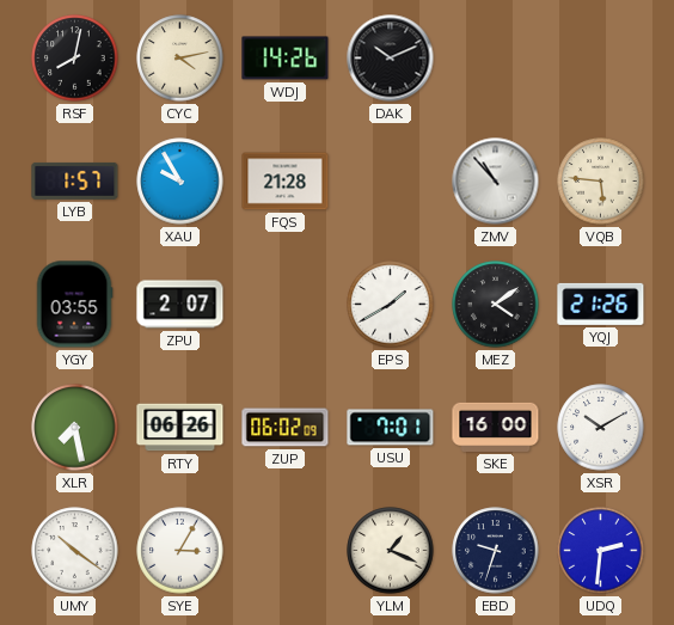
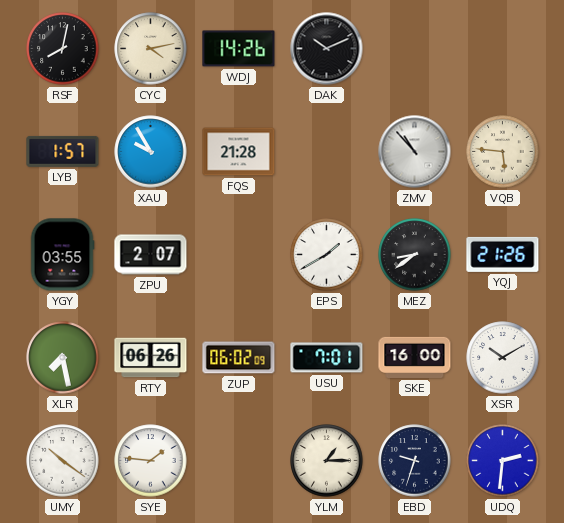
MEZ: 4:09 -> 8:39 (415, 255)
SYE: 3:05 -> 1:46 (151, 461)
YLM: 1:19 -> 1:15 (327, 461)
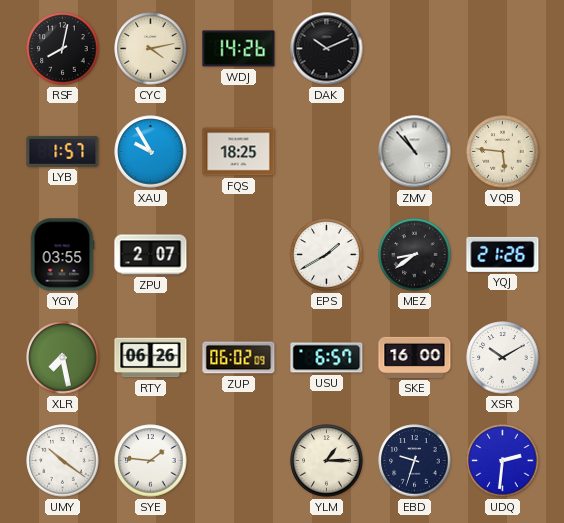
FQS: 21:28 -> 18:25 (239, 152)
USU: 7:01 -> 6:57 (327, 358)
